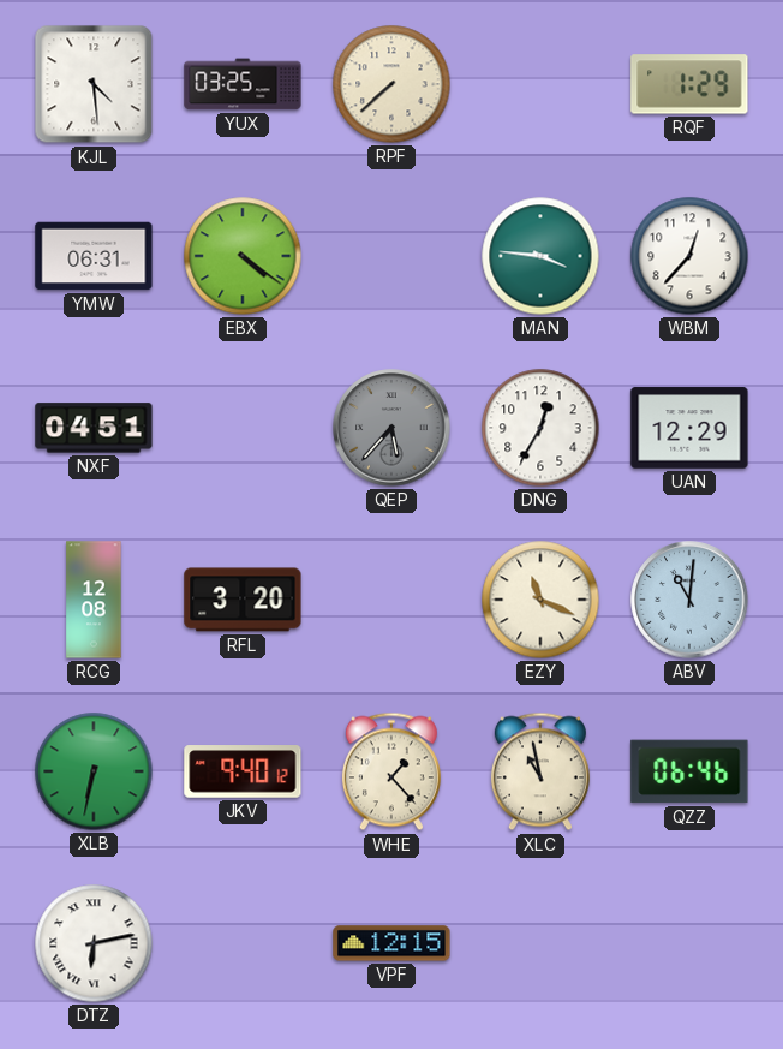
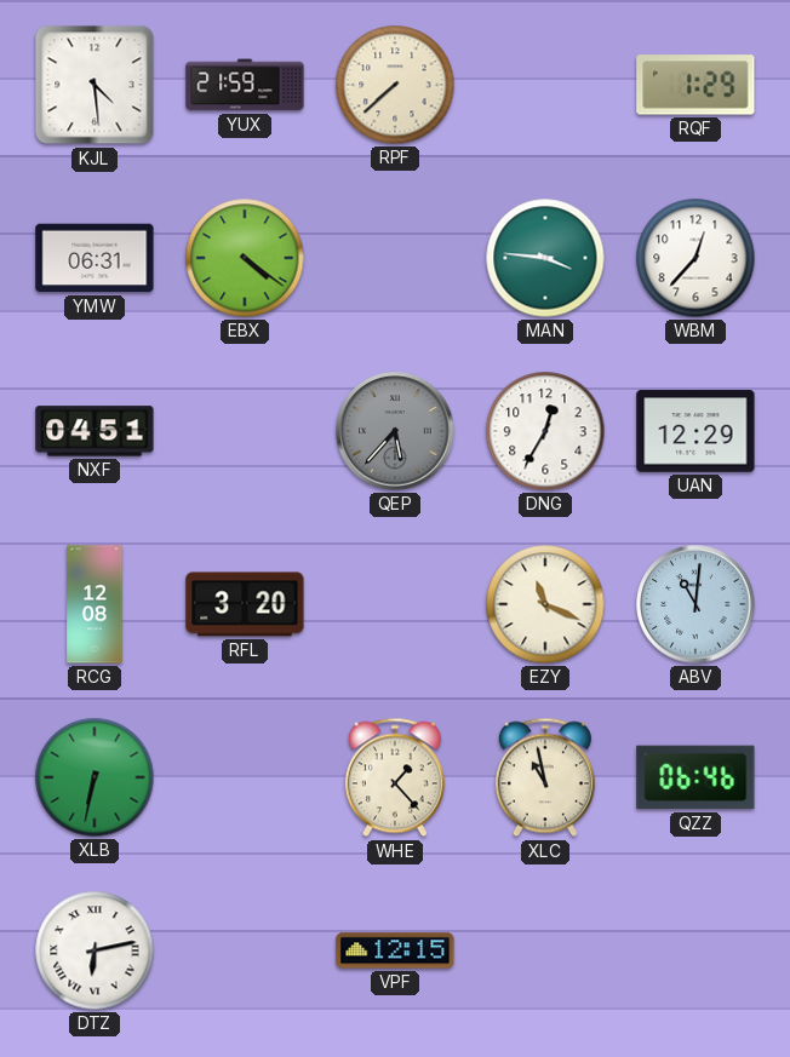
YUX: 03:25 -> 21:59 (245, 85)
JKV: 9:40 -> none (243, 771)
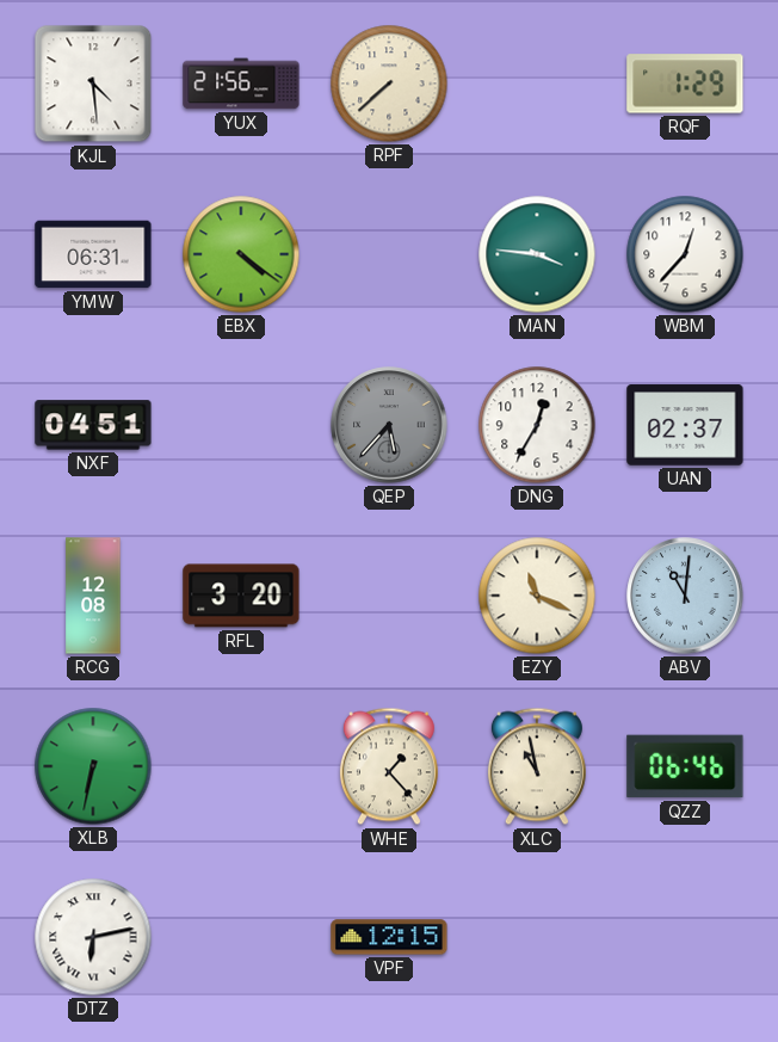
YUX: 21:59 -> 21:56 (241, 84)
UAN: 12:29 -> 02:37 (685, 425)
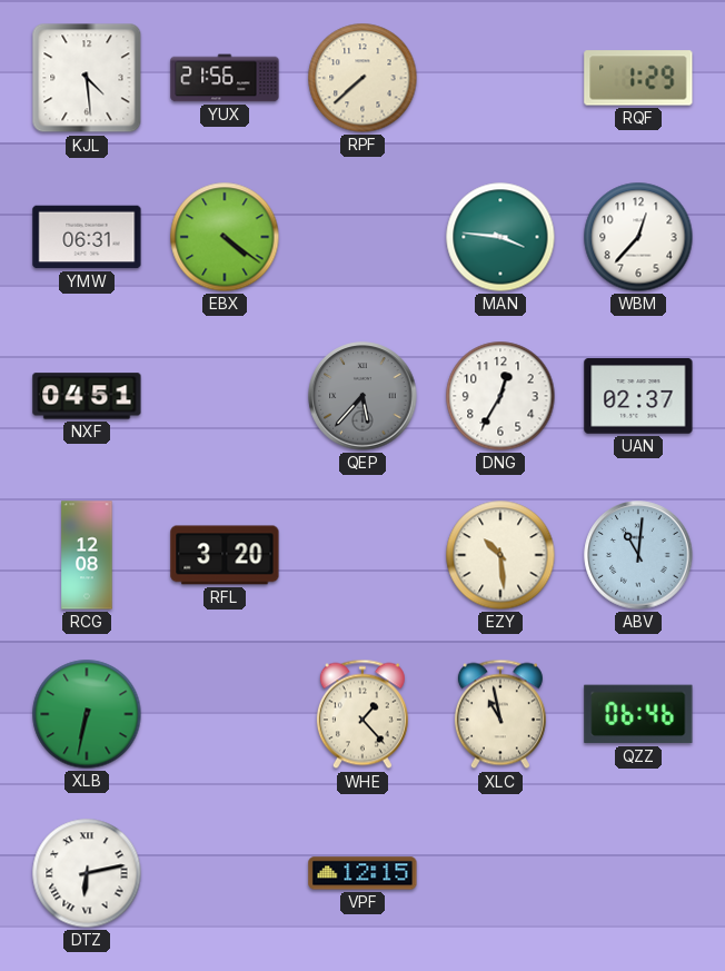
EZY: 11:19 -> 10:29 (500, 555)
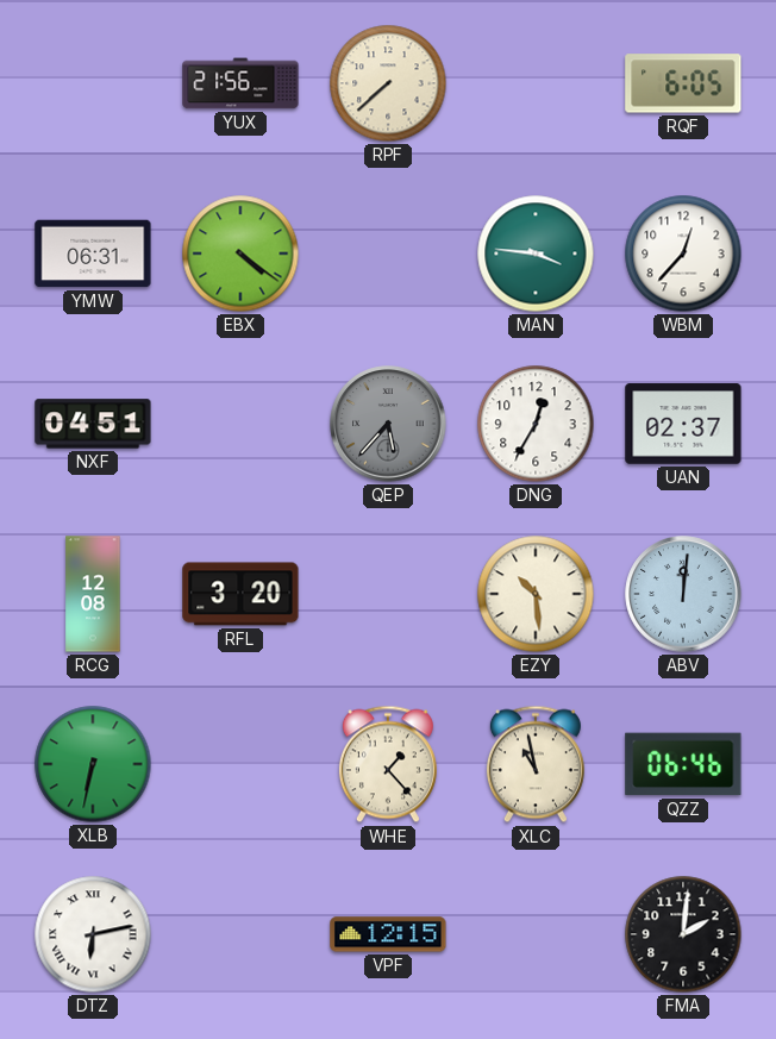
KJL: 4:29 -> none (87, 78)
RQF: 1:29 -> 6:05 (683, 83)
ABV: 11:01 -> 12:01 (683, 594)
FMA: none -> 2:01 (683, 934)
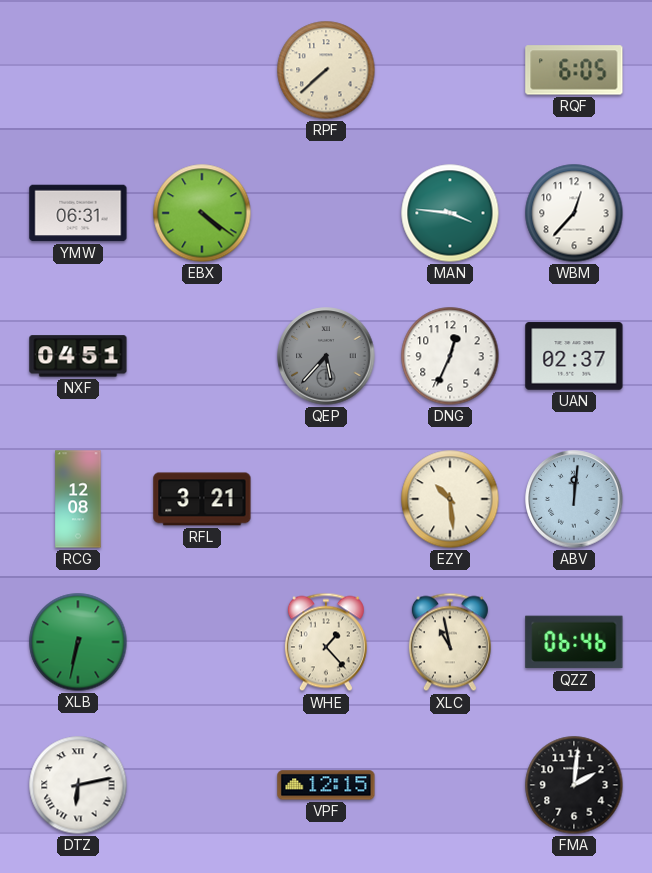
YUX: 21:56 -> none (240, 83)
DNG: 12:35 -> 12:34 (450, 356)
RFL: 3:20 -> 3:21 (202, 499)
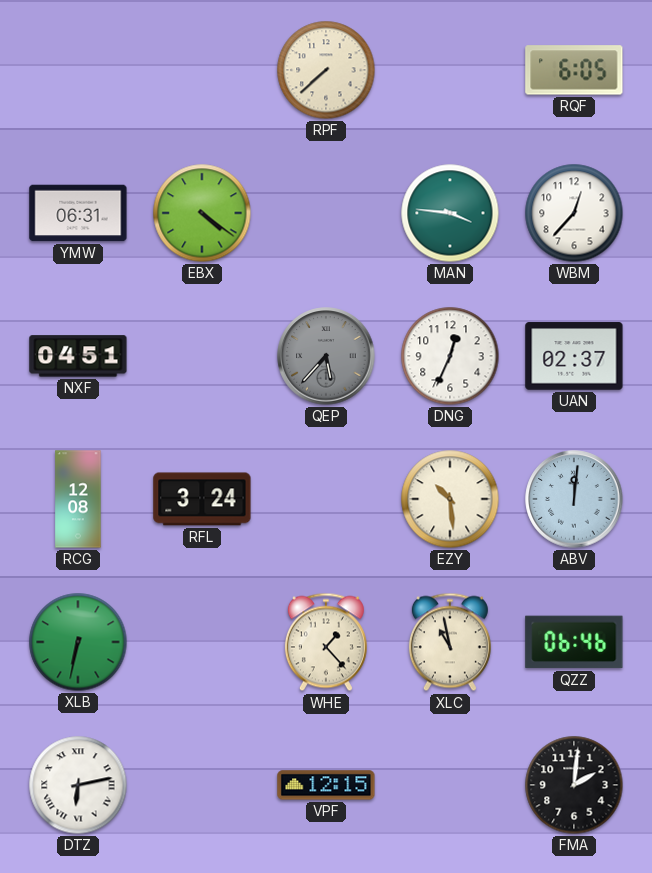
RFL: 3:21 -> 3:24 (202, 499)
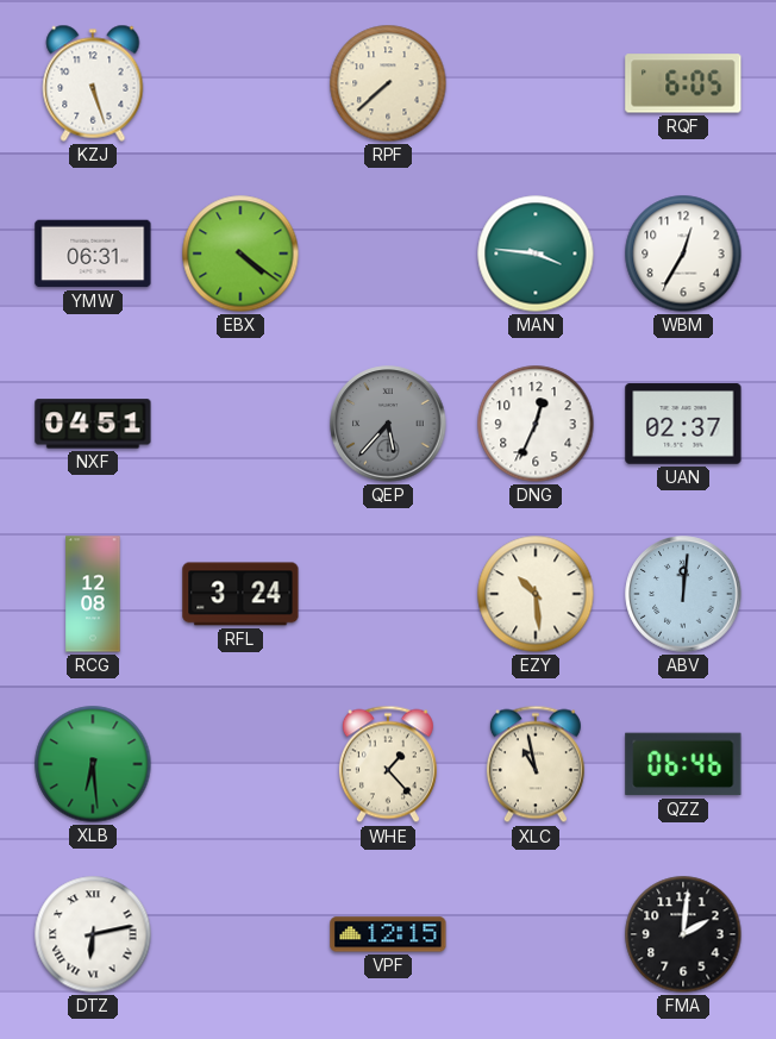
KZJ: none -> 5:27 (93, 83)
WBM: 12:37 -> 12:35 (683, 254)
XLB: 6:32 -> 6:29 (93, 764)
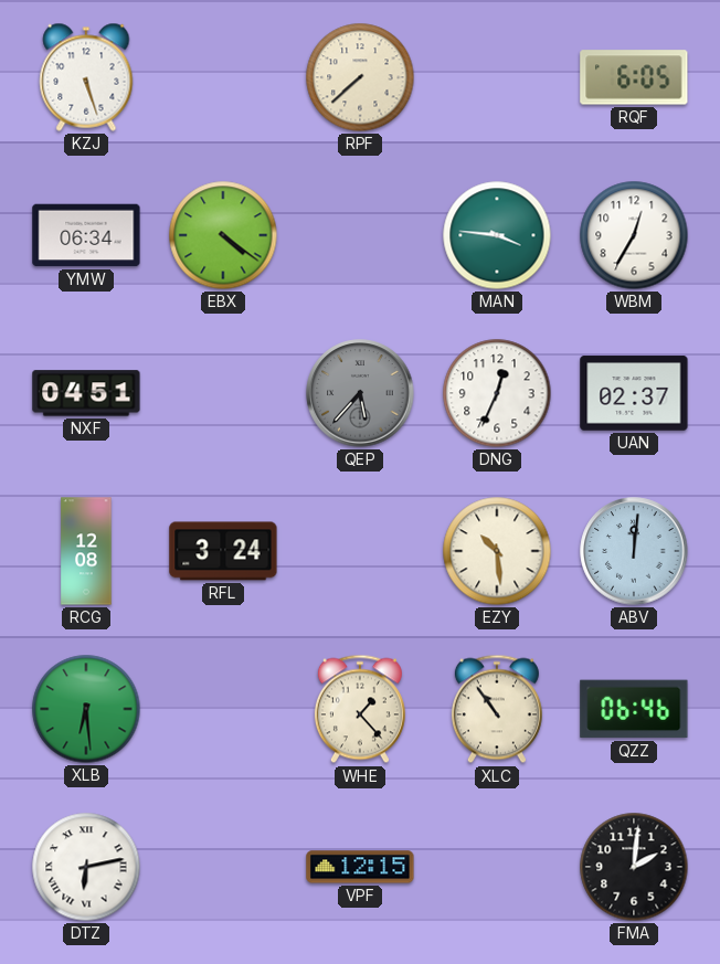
YMW: 06:31 -> 06:34 (86, 235)
XLC: 10:58 -> 10:54 (497, 709)
